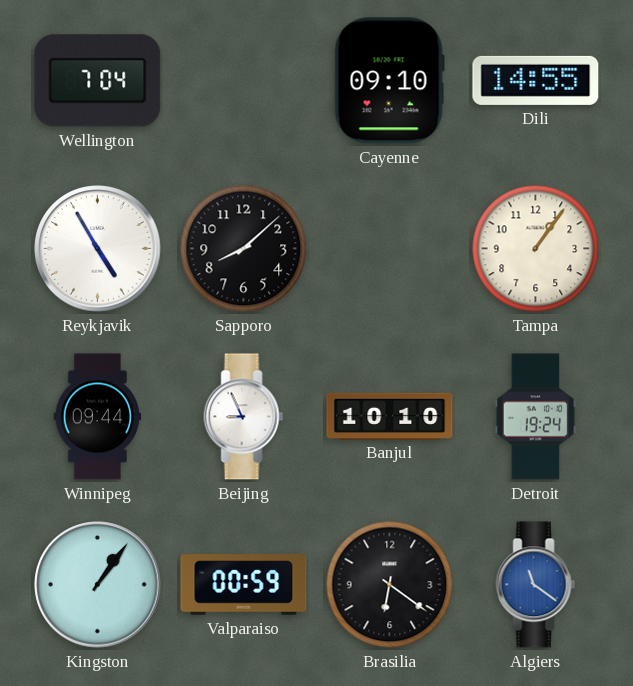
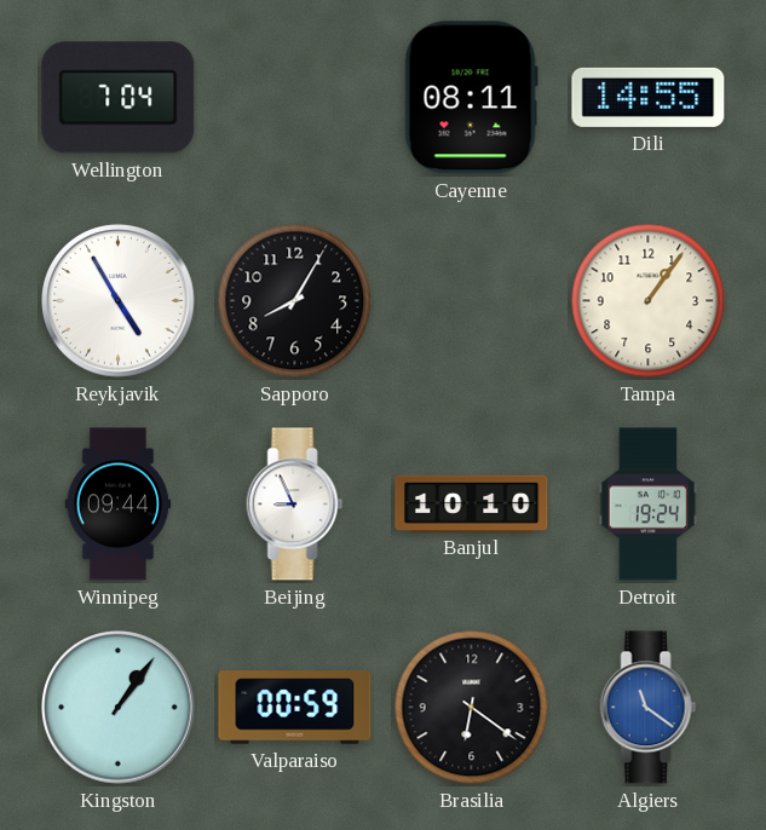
Cayenne: 09:10 -> 08:11 (471, 98)
Sapporo: 8:08 -> 8:05 (295, 301)
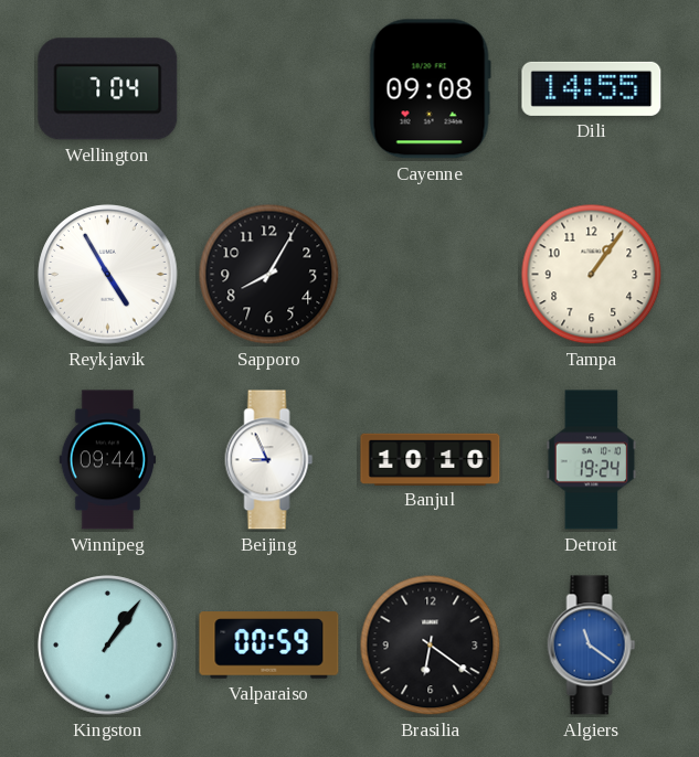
Cayenne: 08:11 -> 09:08 (430, 89)
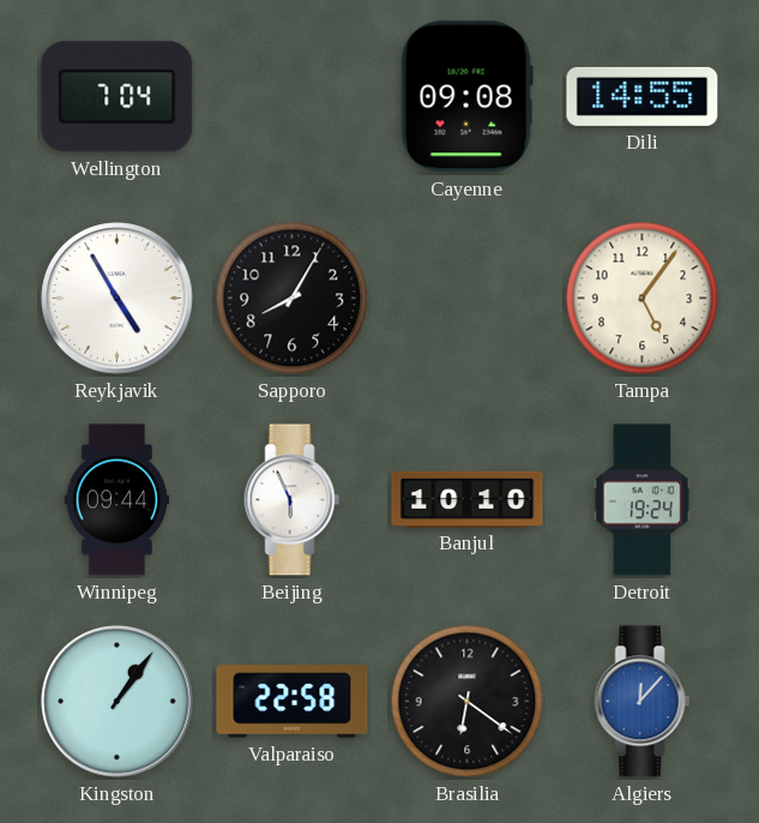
Tampa: 1:06 -> 5:06 (643, 299)
Beijing: 8:56 -> 5:56 (293, 500)
Valparaiso: 00:59 -> 22:58 (293, 702)
Algiers: 11:21 -> 12:07 (643, 702)
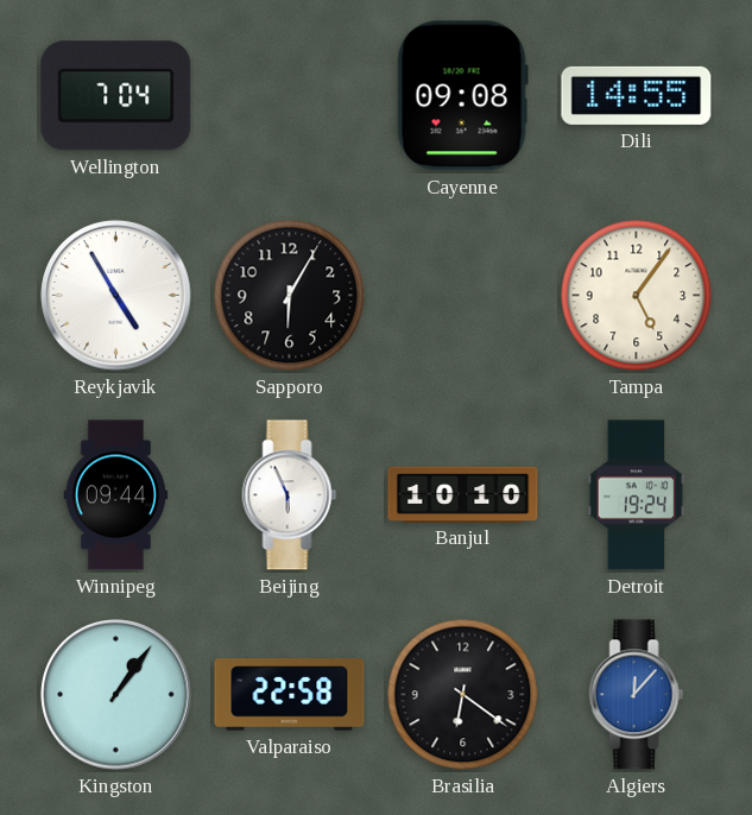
Sapporo: 8:05 -> 6:05 (290, 296)
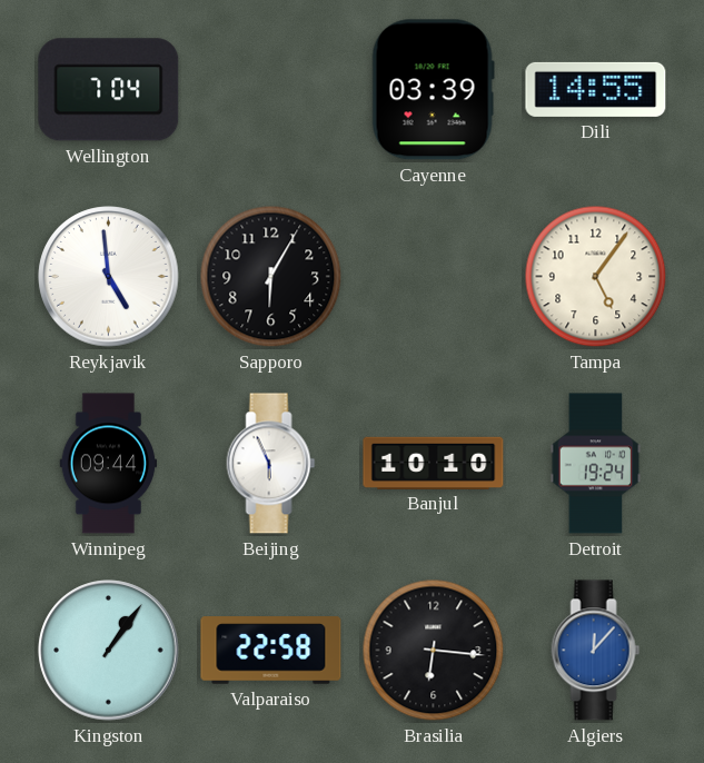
Cayenne: 09:08 -> 03:39 (433, 90)
Reykjavik: 4:55 -> 4:59 (109, 277)
Brasilia: 6:21 -> 6:16 (434, 651)
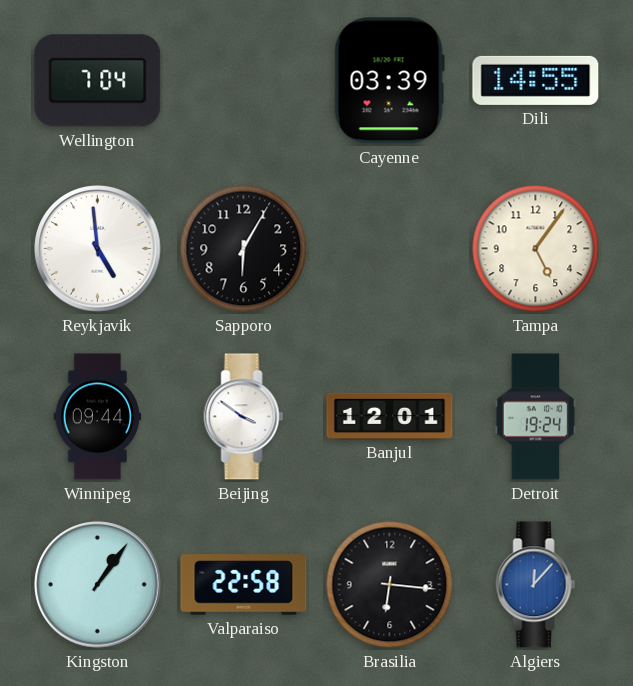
Beijing: 5:56 -> 3:51 (244, 417)
Banjul: 10:10 -> 12:01 (390, 416)
